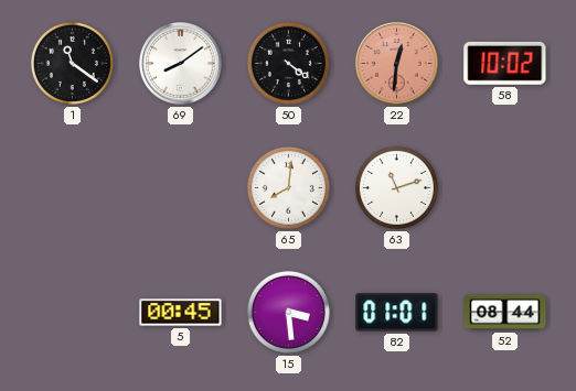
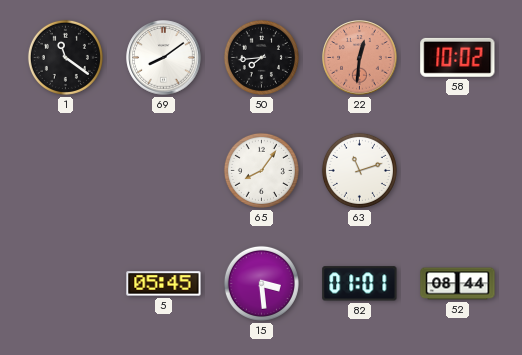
50: 4:21 -> 7:44 (261, 57)
65: 8:01 -> 8:06 (261, 170)
5: 00:45 -> 05:45 (164, 284)
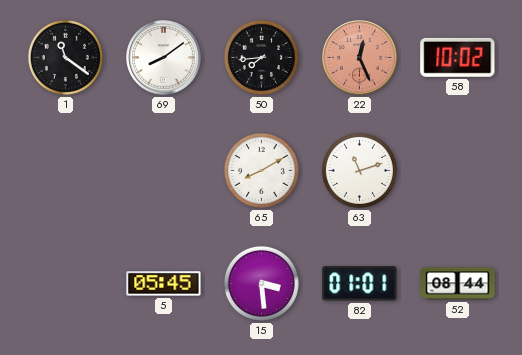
22: 12:31 -> 12:26 (360, 58)
65: 8:06 -> 8:10 (261, 170)
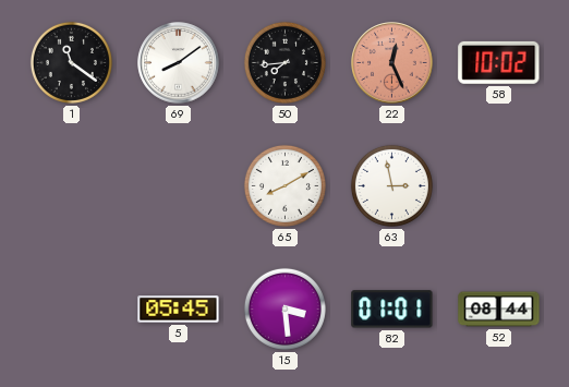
63: 11:12 -> 2:58 (391, 185)
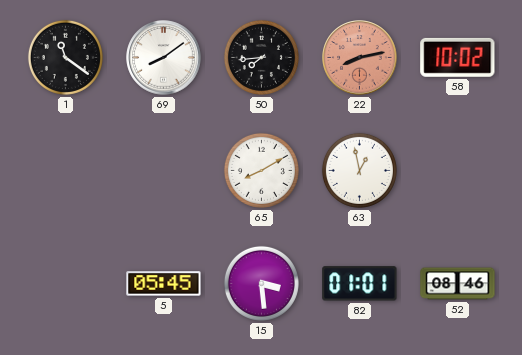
22: 12:26 -> 8:13 (360, 58)
63: 2:58 -> 12:58 (359, 170)
52: 08:44 -> 08:46 (458, 284)
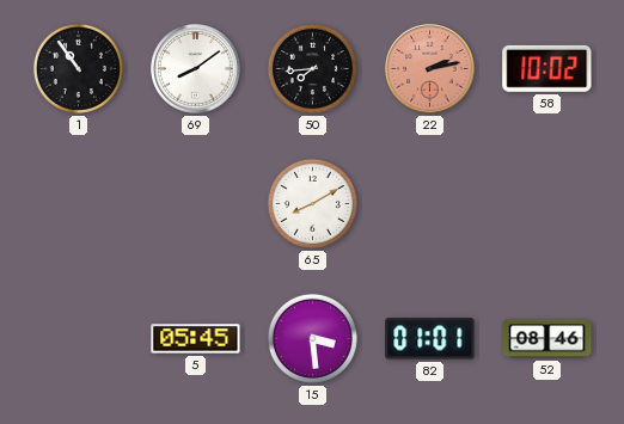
1: 11:21 -> 10:54 (78, 68)
22: 8:13 -> 2:13 (430, 69)
63: 12:58 -> none (359, 170)
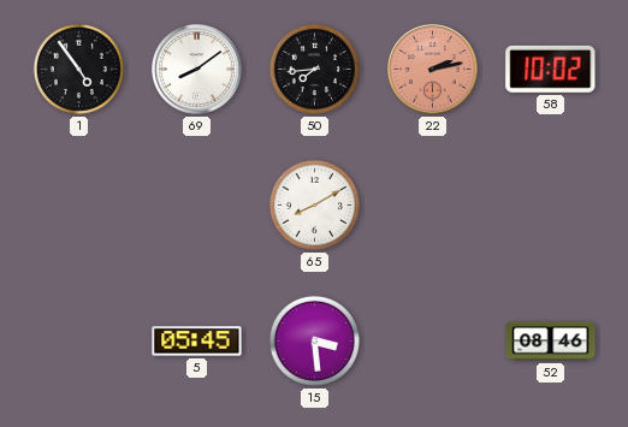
1: 10:54 -> 4:54 (78, 69)
82: 01:01 -> none (430, 339)
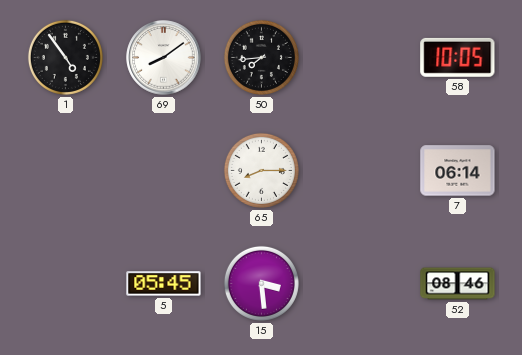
22: 2:13 -> none (433, 70)
58: 10:02 -> 10:05 (458, 57)
65: 8:10 -> 8:15 (261, 170)
7: none -> 06:14 (458, 171)
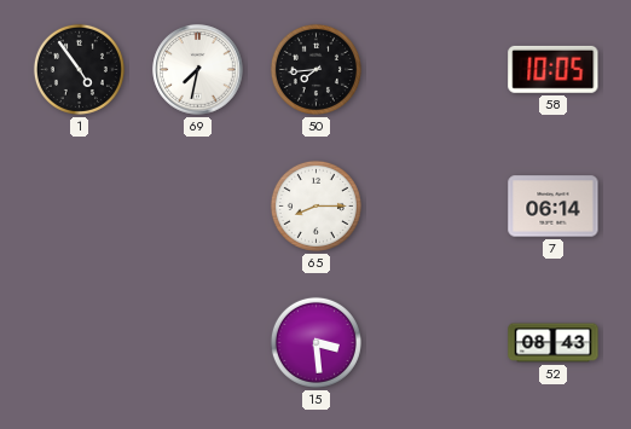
69: 8:09 -> 7:32 (198, 70)
5: 05:45 -> none (164, 284)
52: 08:46 -> 08:43 (554, 343)
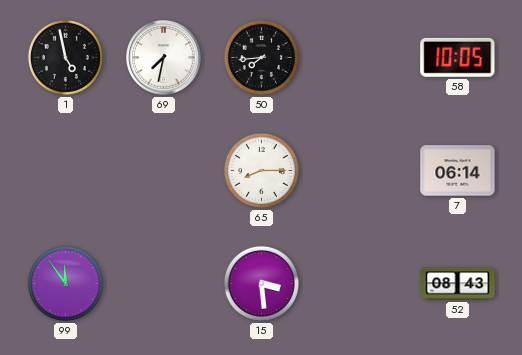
1: 4:54 -> 4:58 (65, 57)
99: none -> 11:54 (65, 283)
